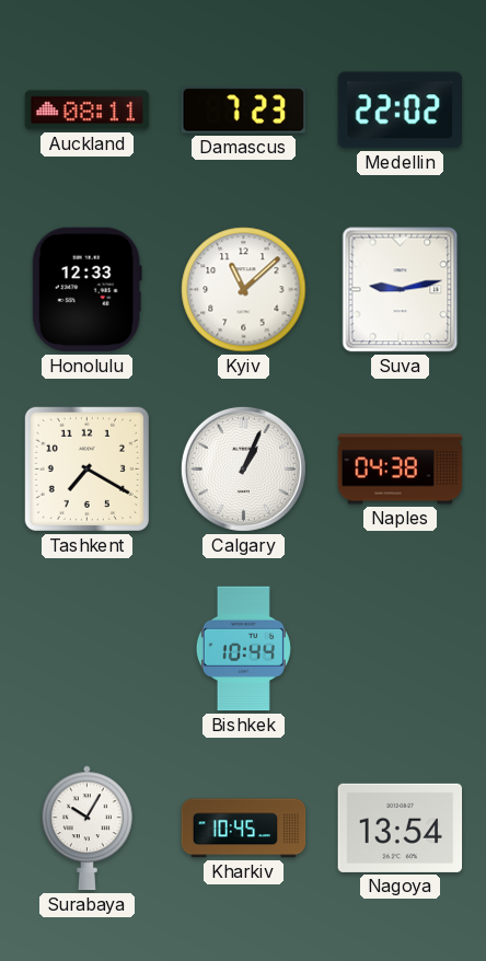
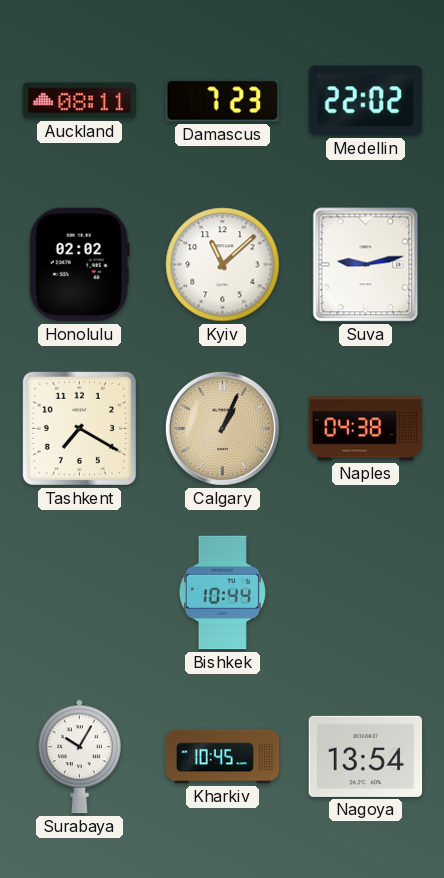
Honolulu: 12:33 -> 02:02 (79, 265)
Calgary dial: white -> champagne (222, 428)
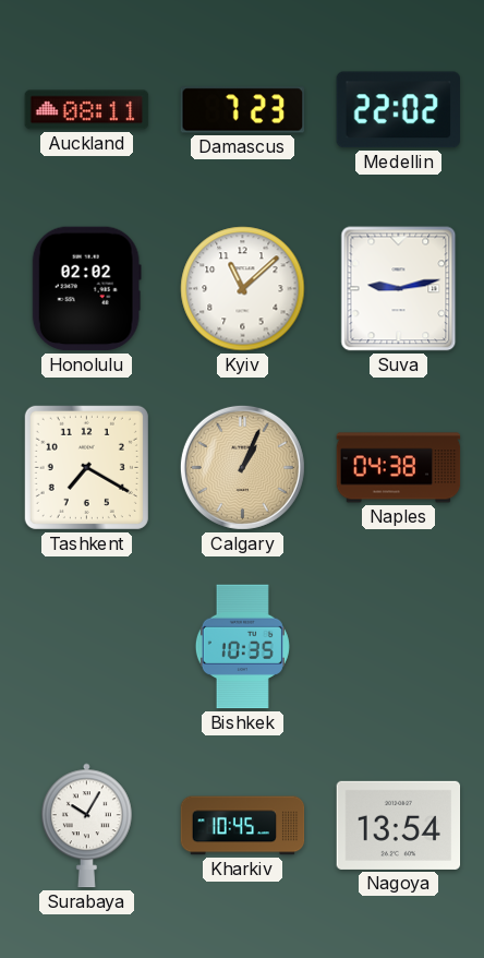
Bishkek: 10:44 -> 10:35 (242, 647)
